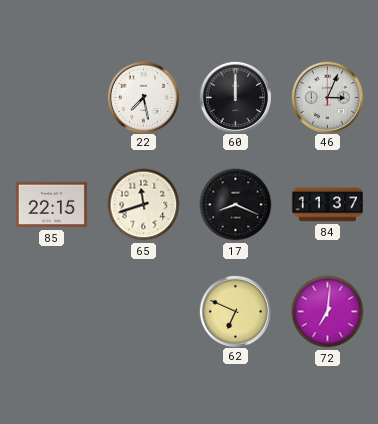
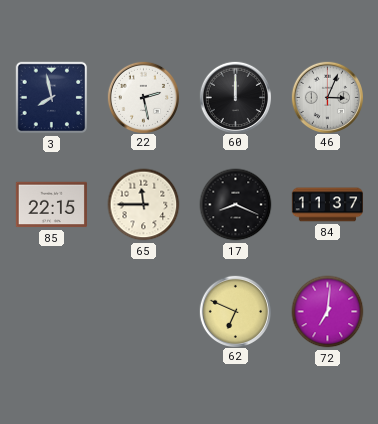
3: none -> 7:58 (52, 98)
22: 7:28 -> 2:28 (143, 97)
65: 11:42 -> 11:45 (144, 205)
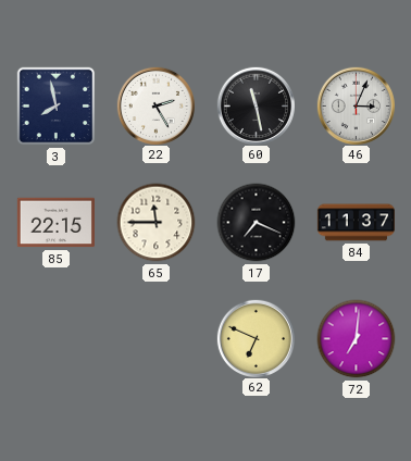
22: 2:28 -> 2:25 (155, 105)
60: 12:00 -> 11:28 (256, 105)
17: 8:19 -> 7:19 (257, 223)
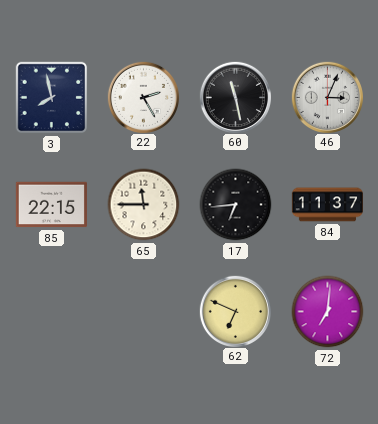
17: 7:19 -> 6:44 (236, 205)
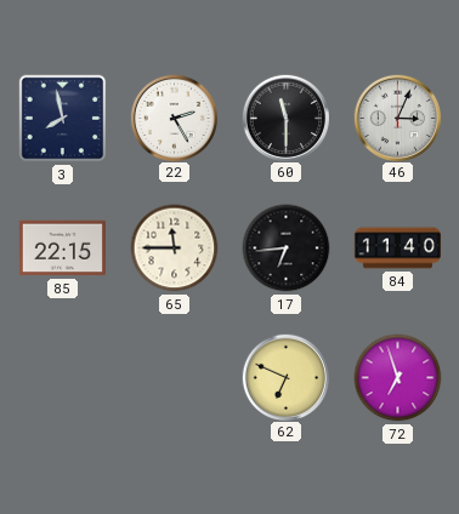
60: 11:28 -> 11:30 (285, 118)
84: 11:37 -> 11:40 (397, 249)
72: 7:01 -> 6:57 (398, 378)
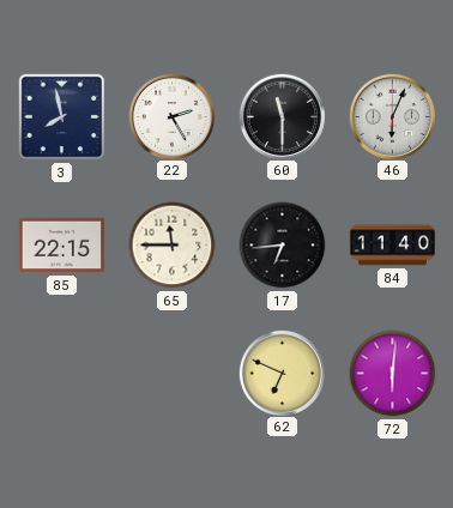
46: 3:04 -> 6:04 (392, 116)
72: 6:57 -> 6:01 (393, 374)
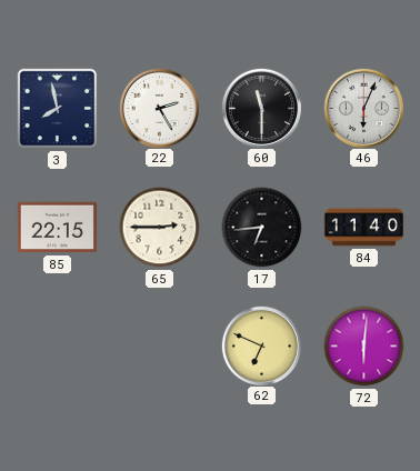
65: 11:45 -> 2:45 (160, 228)
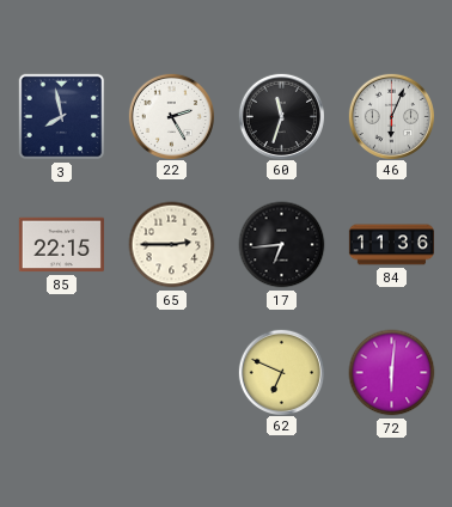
60: 11:30 -> 11:33 (281, 116)
84: 11:40 -> 11:36 (391, 245)
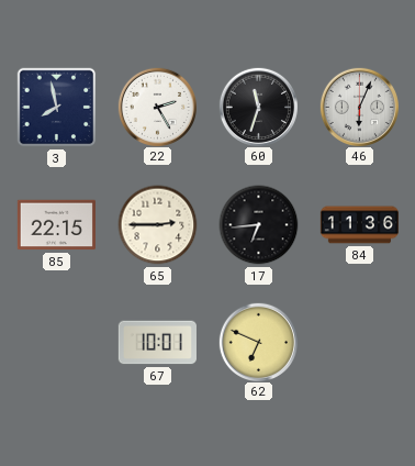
67: none -> 10:01 (157, 343)
72: 6:01 -> none (392, 373)
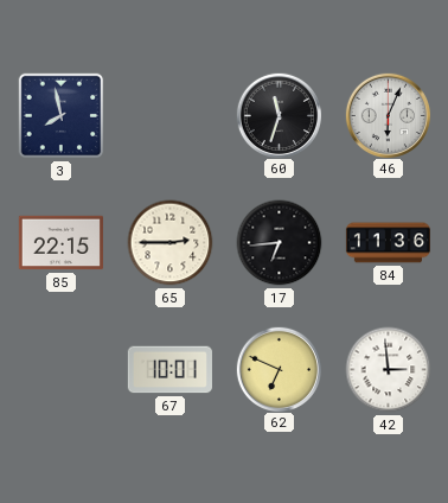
22: 2:25 -> none (157, 107)
42: none -> 2:59 (389, 370)
